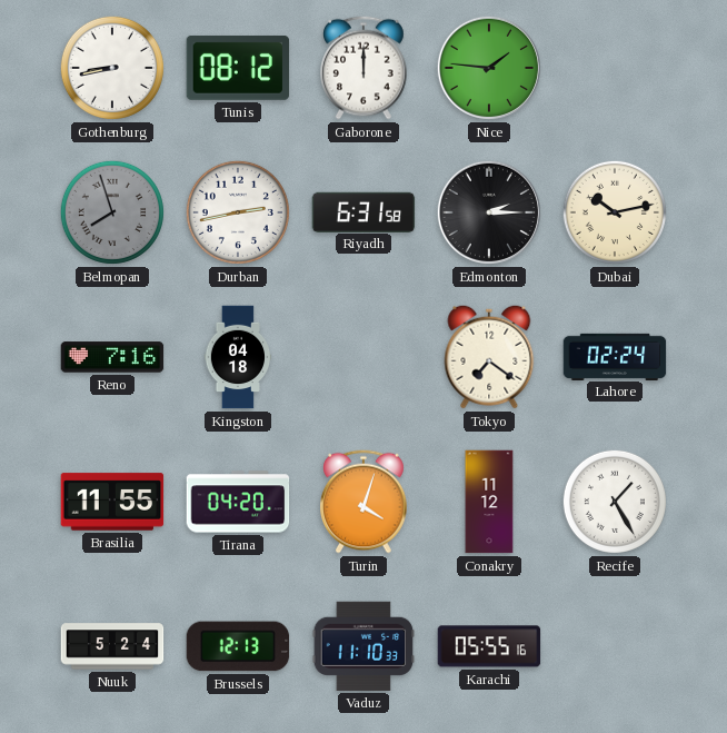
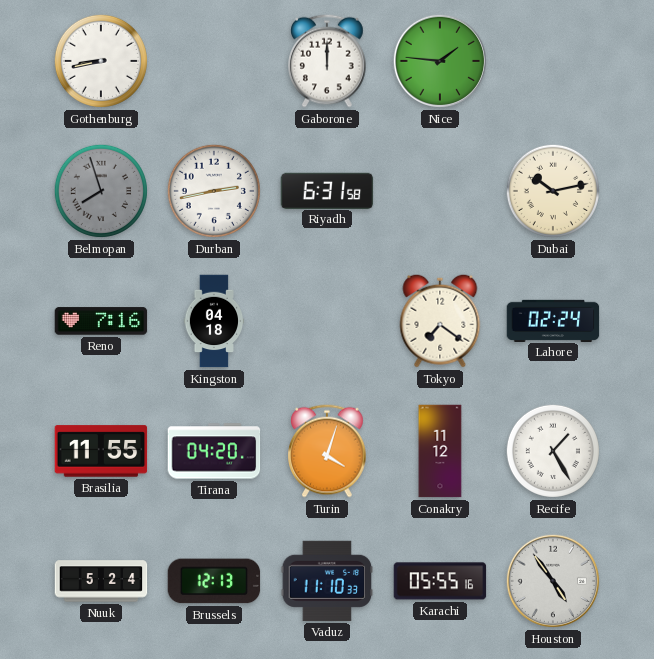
Tunis: 08:12 -> none (238, 68)
Edmonton: 2:15 -> none (489, 212)
Houston: none -> 4:54 (553, 581)
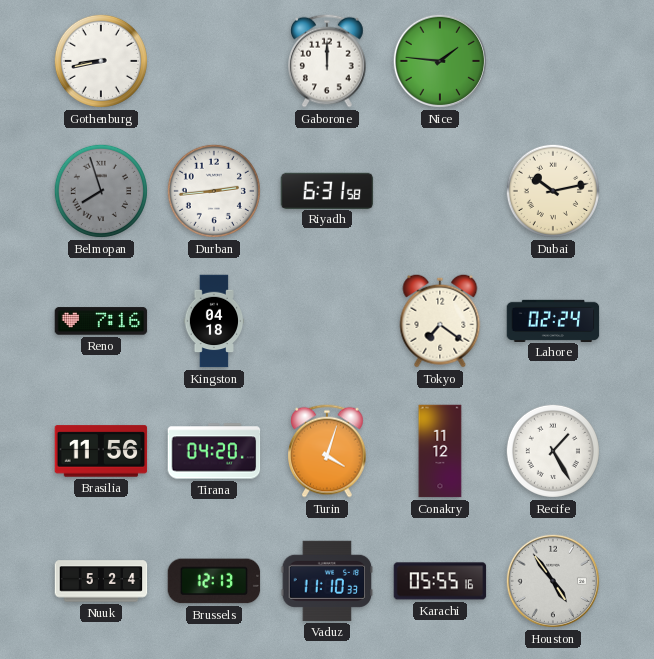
Durban: 2:43 -> 2:44 (214, 191)
Brasilia: 11:55 -> 11:56 (101, 451)
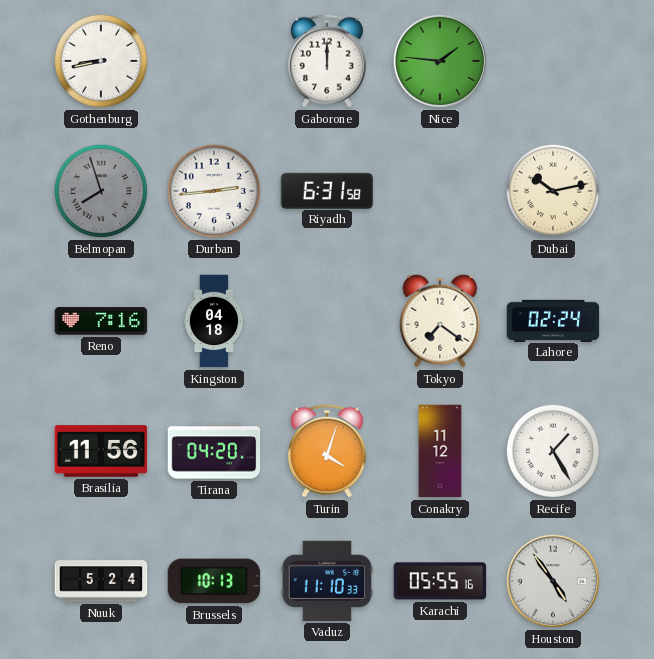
Brussels: 12:13 -> 10:13 (214, 581)
